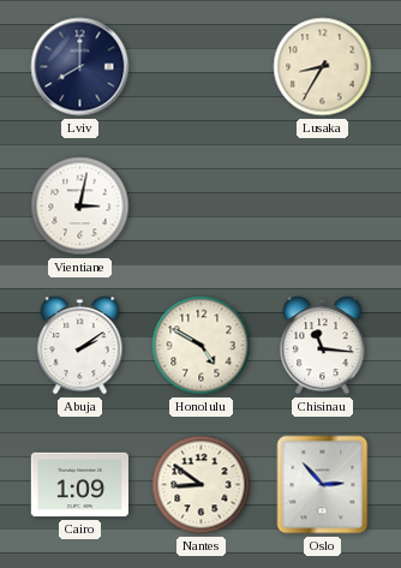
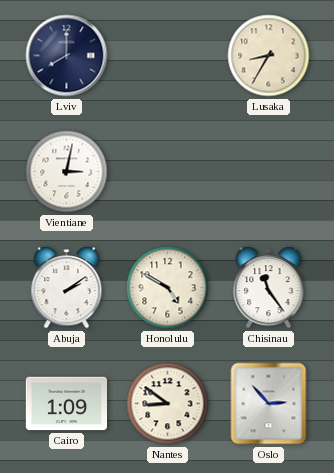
Chisinau: 11:16 -> 11:24 (269, 288)
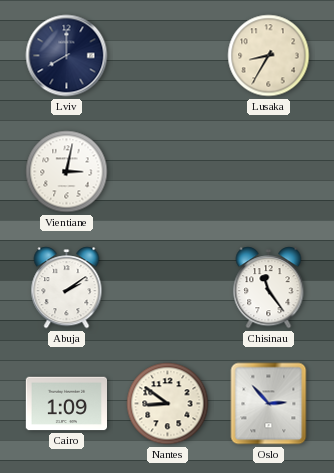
Honolulu: 4:50 -> none (168, 288)
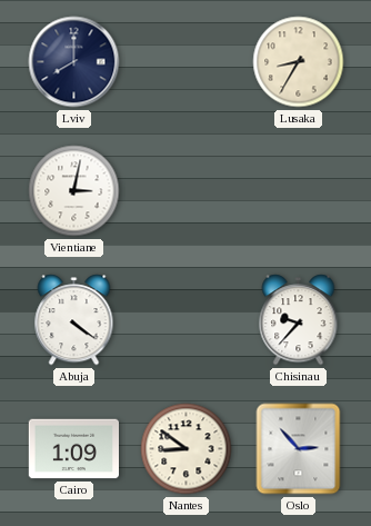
Abuja: 2:09 -> 4:21 (74, 320)
Chisinau: 11:24 -> 9:37 (299, 320)
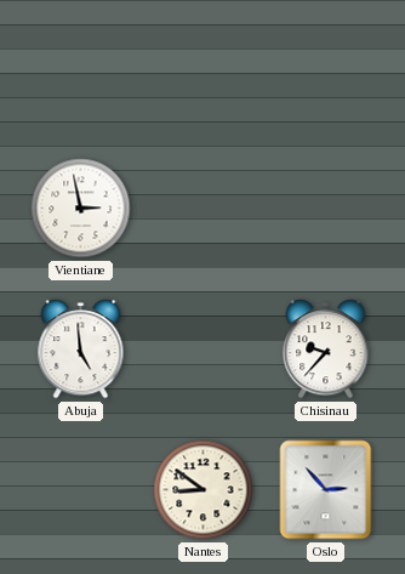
Lviv: 8:00 -> none (74, 62)
Lusaka: 8:35 -> none (299, 62)
Vientiane: 3:02 -> 2:58 (81, 209)
Abuja: 4:21 -> 4:59 (81, 349)
Cairo: 1:09 -> none (73, 449)
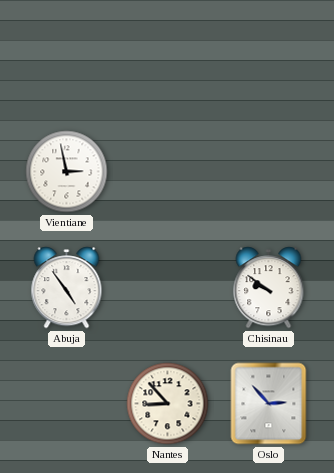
Abuja: 4:59 -> 4:54 (67, 288)
Chisinau: 9:37 -> 9:51 (269, 288)
Nantes: 8:51 -> 8:53 (168, 404)
